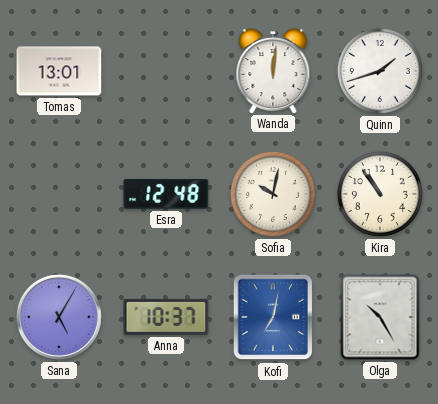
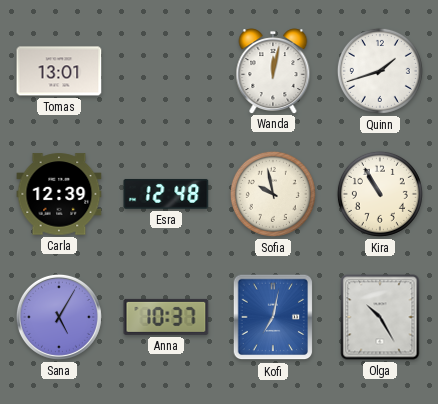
Wanda: 12:01 -> 12:02 (273, 71)
Carla: none -> 12:39 (59, 194)
Sofia: 10:02 -> 9:58 (273, 194)
Kira: 10:54 -> 10:55 (380, 194)
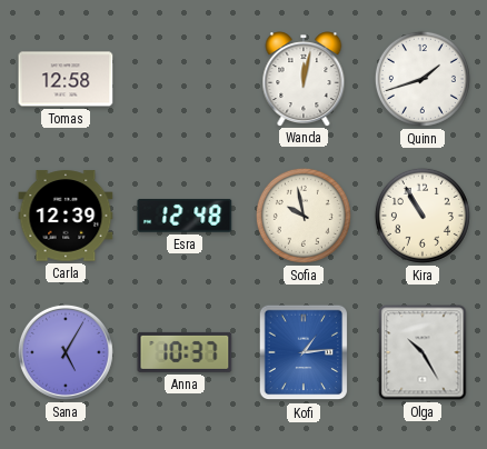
Tomas: 13:01 -> 12:58 (66, 79)
Kofi: 7:02 -> 1:14 (304, 352)
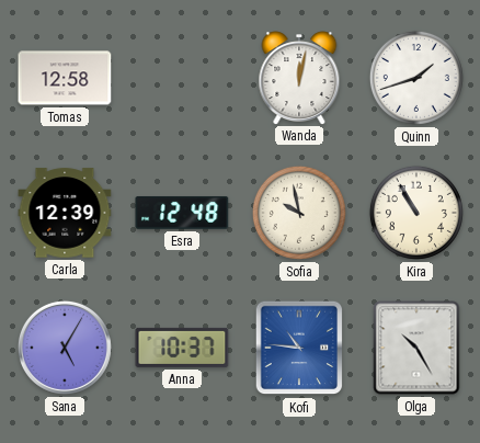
Kofi: 1:14 -> 10:46 (299, 348)
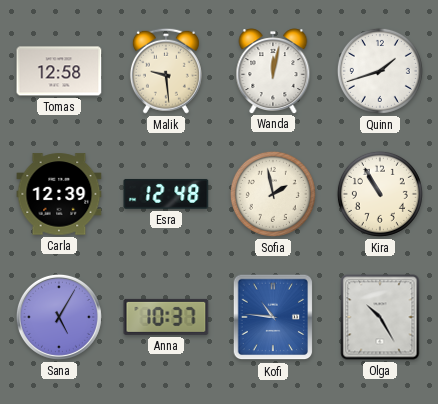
Malik: none -> 9:29 (166, 71)
Sofia: 9:58 -> 1:58 (273, 194)
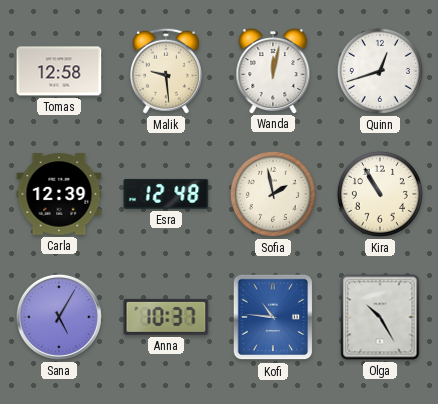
Quinn: 1:42 -> 12:42 (380, 71)
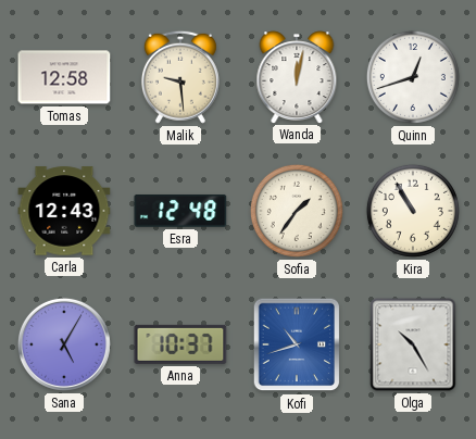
Carla: 12:39 -> 12:43 (64, 211)
Sofia: 1:58 -> 1:36 (297, 211)
Kofi: 10:46 -> 10:42 (297, 344)
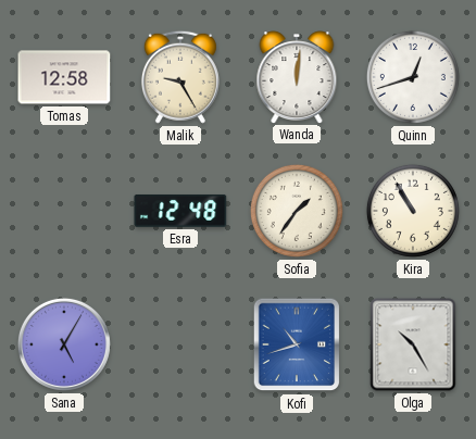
Malik: 9:29 -> 9:25 (180, 77)
Wanda: 12:02 -> 12:01 (297, 77)
Carla: 12:43 -> none (64, 211)
Anna: 10:37 -> none (180, 344)
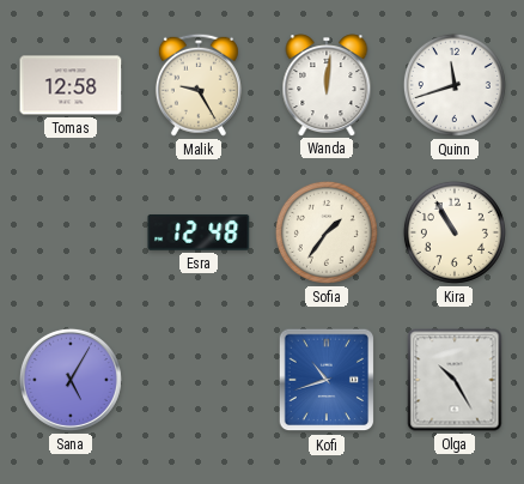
Quinn: 12:42 -> 11:42 (455, 85)
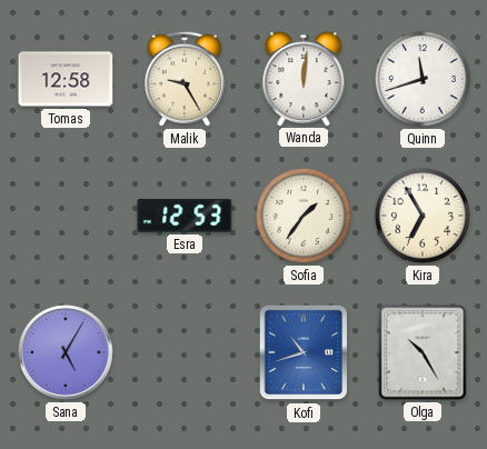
Esra: 12:48 -> 12:53 (185, 216)
Kira: 10:55 -> 6:55 (423, 216)
